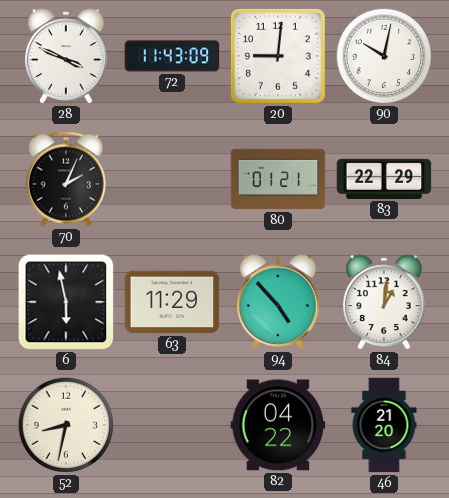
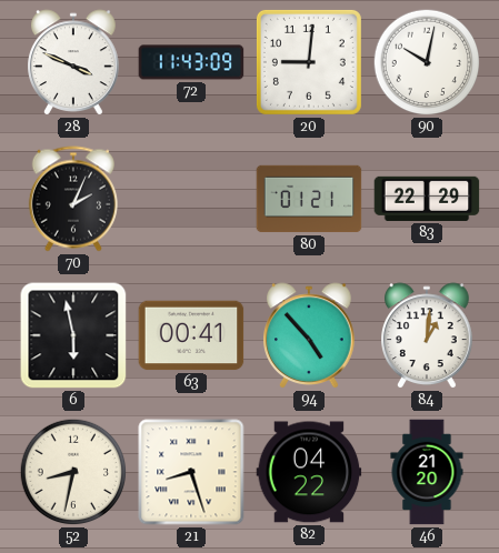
63: 11:29 -> 00:41 (191, 335)
21: none -> 8:27 (191, 472)
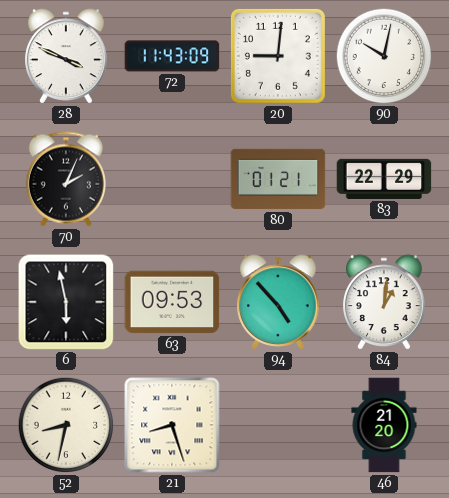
63: 00:41 -> 09:53 (172, 302)
82: 04:22 -> none (309, 472)
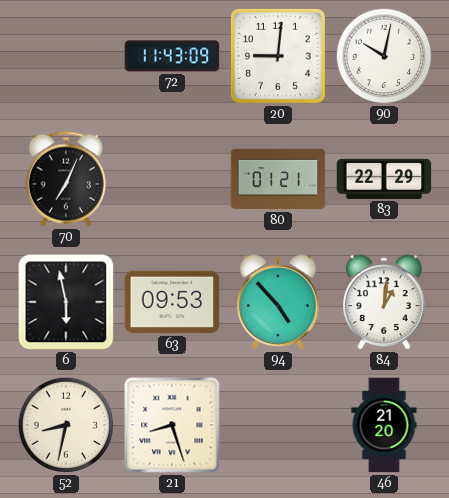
28: 3:49 -> none (67, 56)
70: 2:04 -> 7:04 (66, 179)
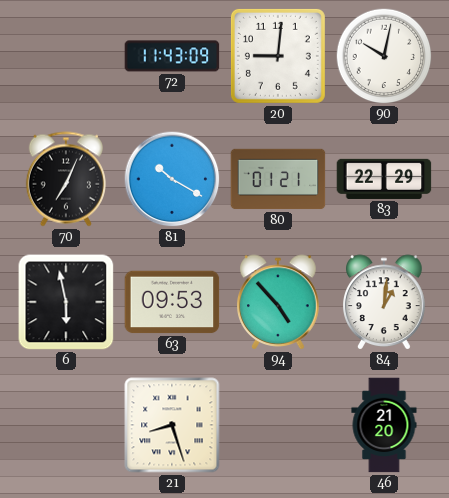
81: none -> 10:20 (172, 179)
52: 8:32 -> none (66, 425)
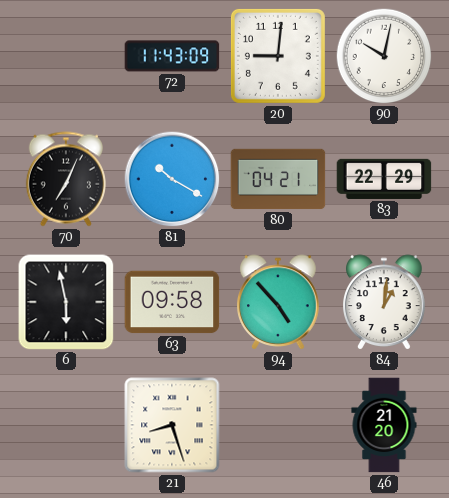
80: 01:21 -> 04:21 (278, 179)
63: 09:53 -> 09:58 (172, 302)
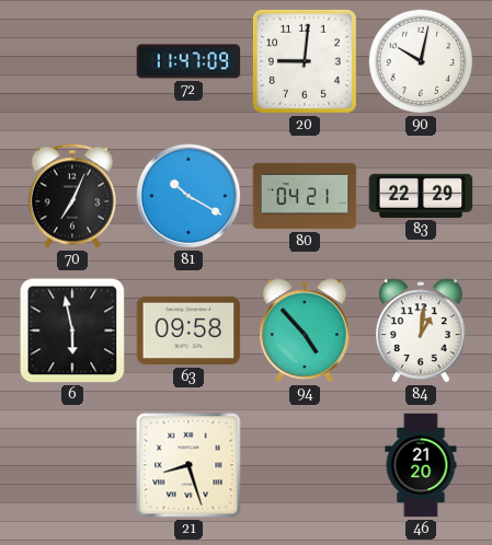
72: 11:43 -> 11:47 (188, 61)
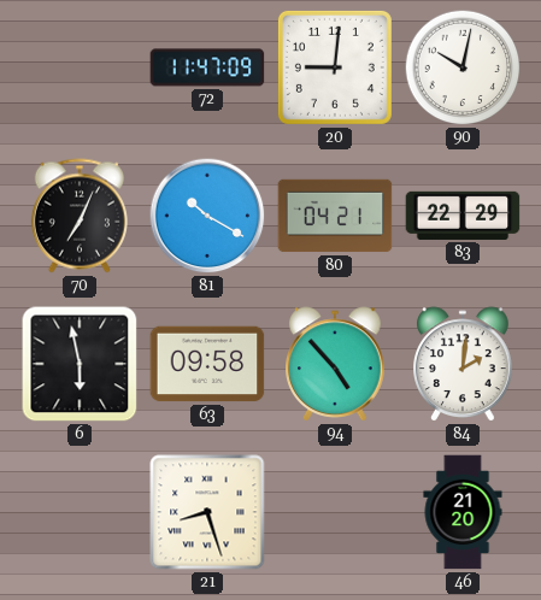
84: 1:01 -> 2:01 (464, 364)
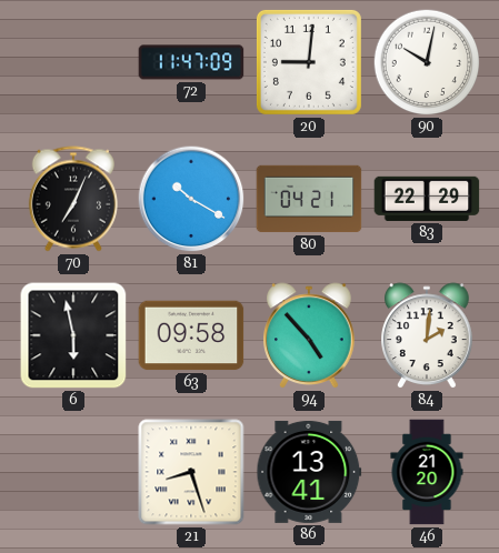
86: none -> 13:41 (309, 472)
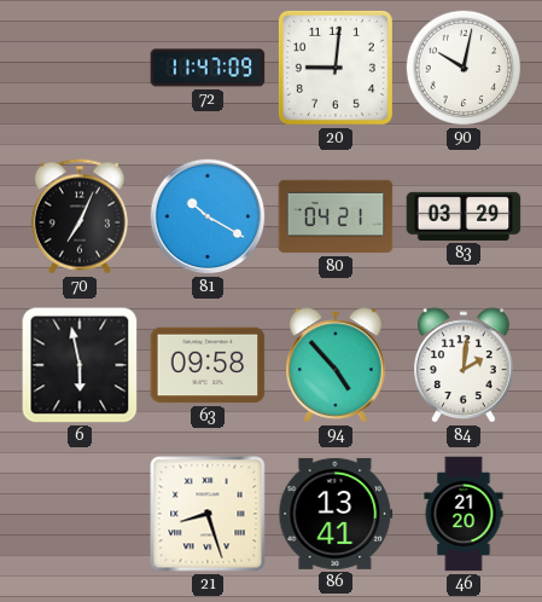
83: 22:29 -> 03:29 (464, 216)
